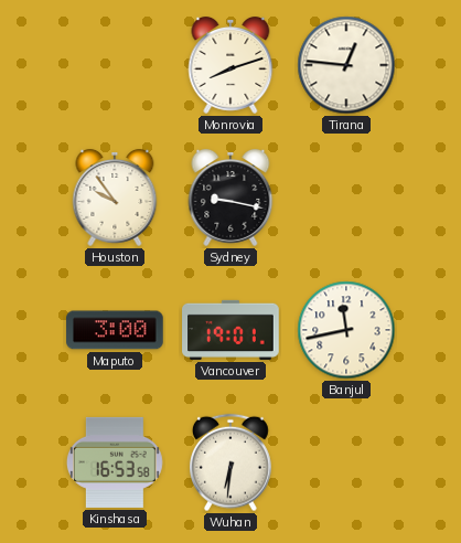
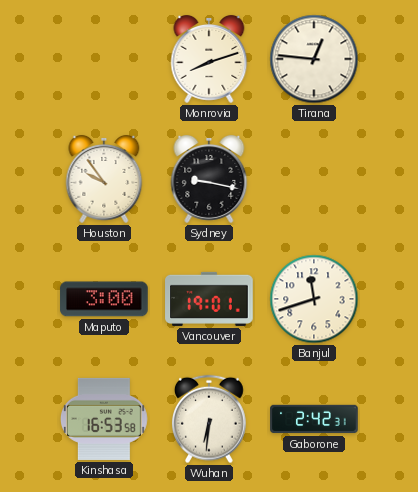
Banjul: 11:43 -> 11:42 (314, 299)
Gaborone: none -> 2:42 (314, 419)
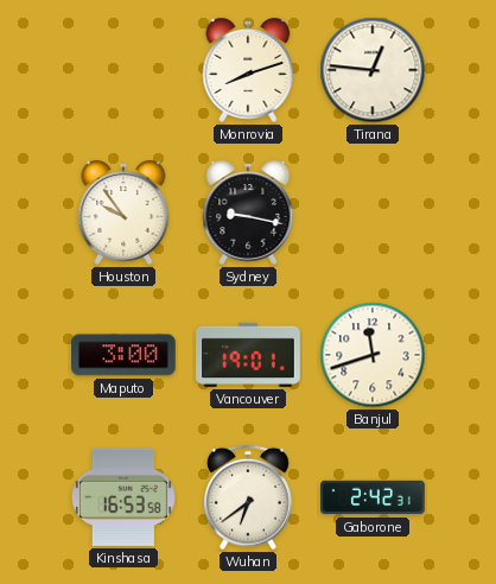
Wuhan: 6:31 -> 6:39 (248, 497)
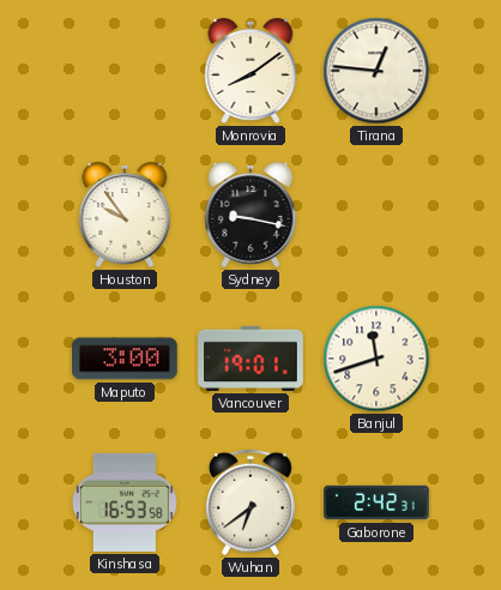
Monrovia: 8:12 -> 8:09 (251, 71)
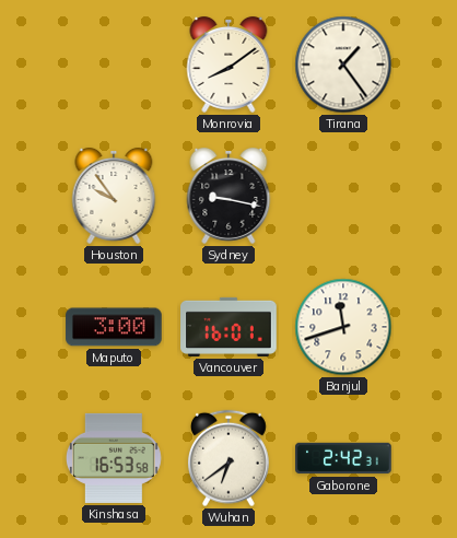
Tirana: 12:46 -> 1:24 (343, 65)
Vancouver: 19:01 -> 16:01 (228, 327)
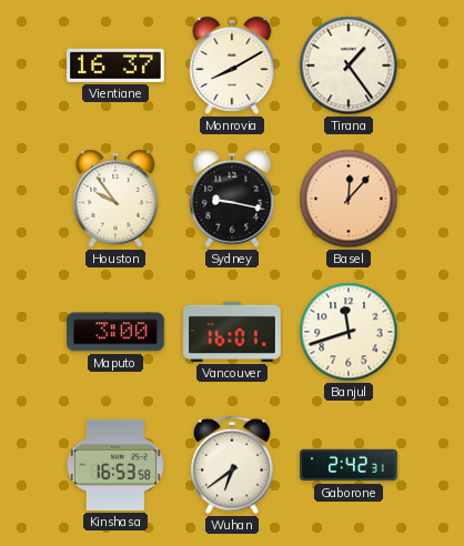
Vientiane: none -> 16:37 (115, 65)
Monrovia: 8:09 -> 8:10 (232, 65)
Basel: none -> 12:07 (349, 199)
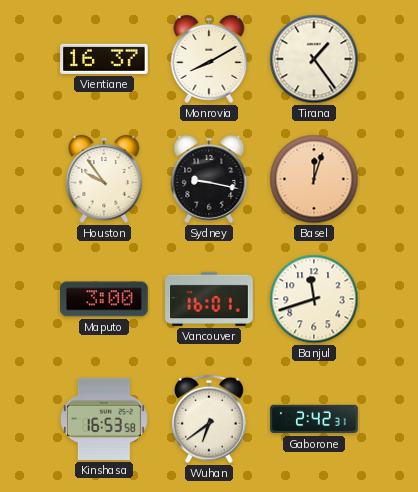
Basel: 12:07 -> 12:03 (314, 179)
